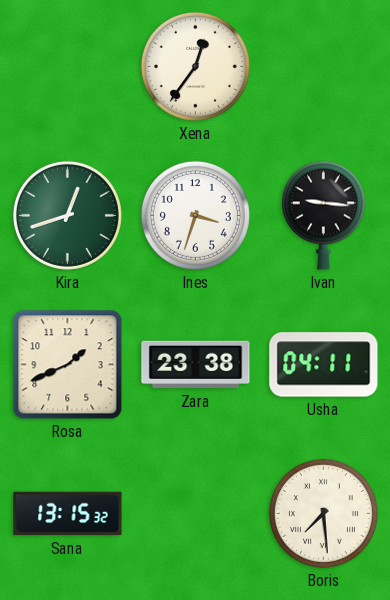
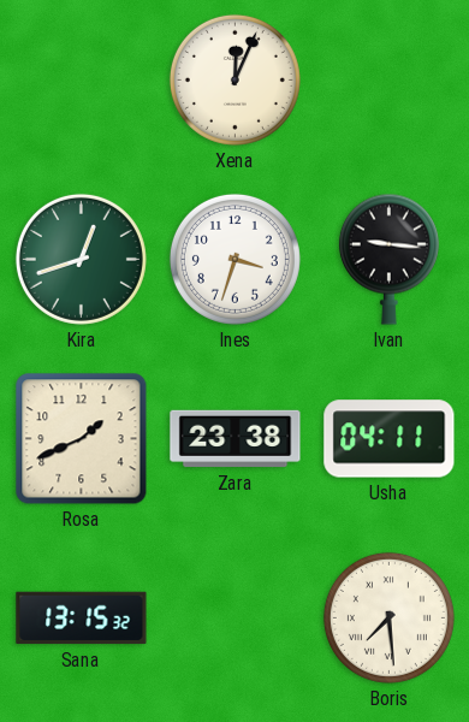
Xena: 12:36 -> 12:04 (234, 79)
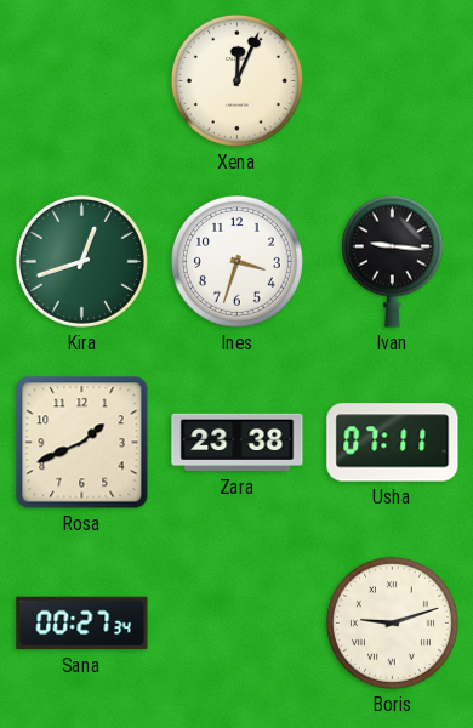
Usha: 04:11 -> 07:11 (393, 443)
Sana: 13:15 -> 00:27 (82, 624)
Boris: 7:29 -> 9:12 (392, 622)
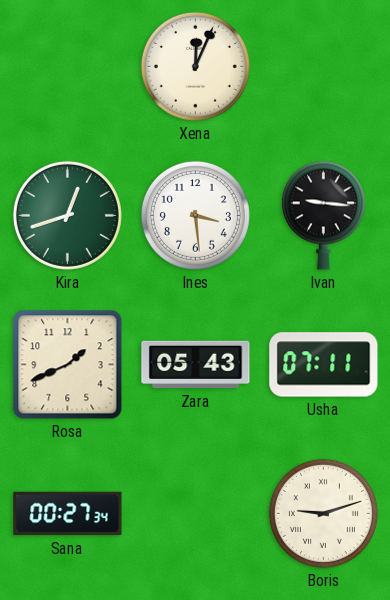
Ines: 3:33 -> 3:29 (195, 215)
Zara: 23:38 -> 05:43 (196, 365)
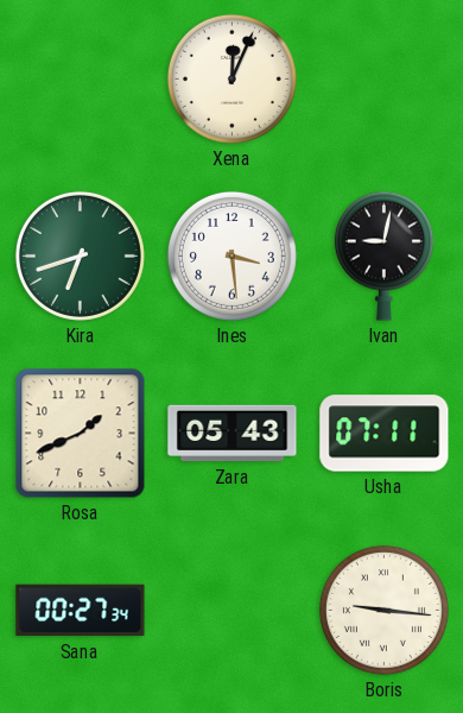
Kira: 12:42 -> 6:42 (80, 255)
Ivan: 9:16 -> 9:02 (383, 255)
Boris: 9:12 -> 9:16 (383, 610)
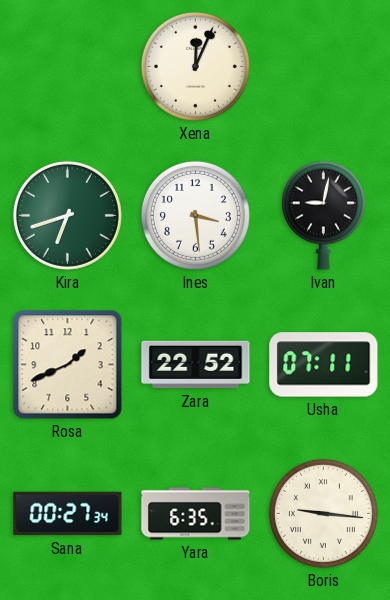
Zara: 05:43 -> 22:52 (196, 365)
Yara: none -> 6:35 (196, 514)
